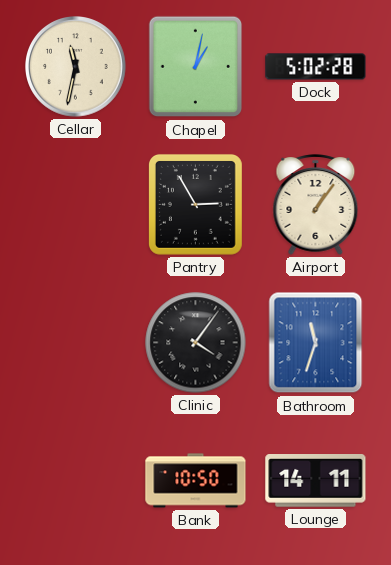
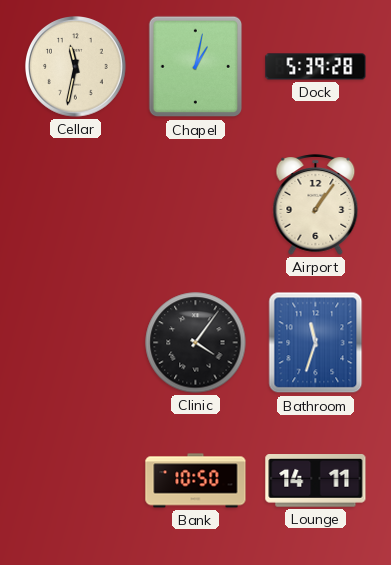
Dock: 5:02 -> 5:39 (316, 67)
Pantry: 2:55 -> none (195, 204)
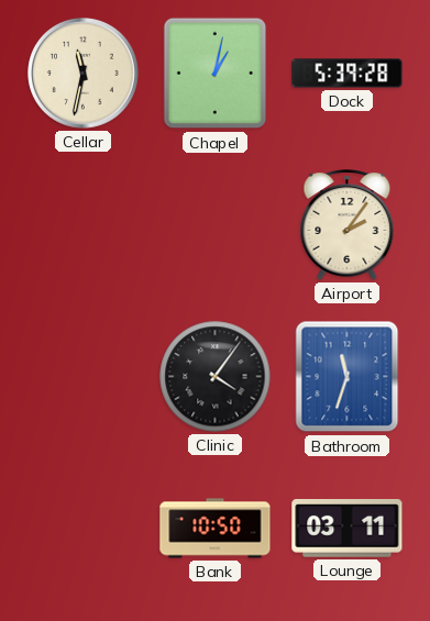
Airport: 1:06 -> 2:06 (348, 225)
Lounge: 14:11 -> 03:11 (348, 529)
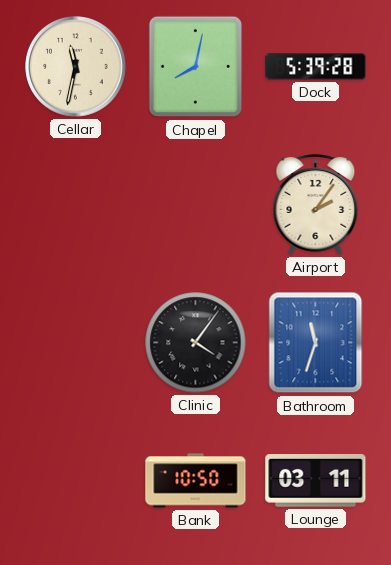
Chapel: 1:02 -> 8:02 (196, 67)
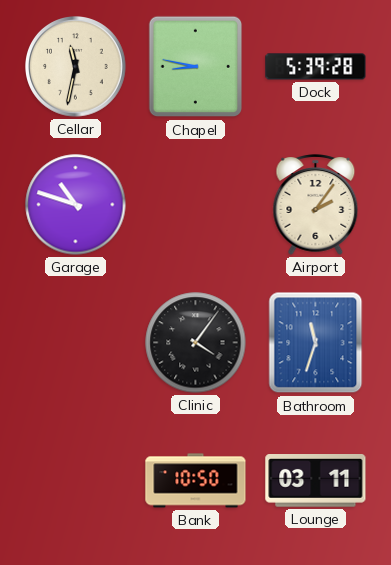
Chapel: 8:02 -> 8:47 (196, 67)
Garage: none -> 10:48 (76, 205)
